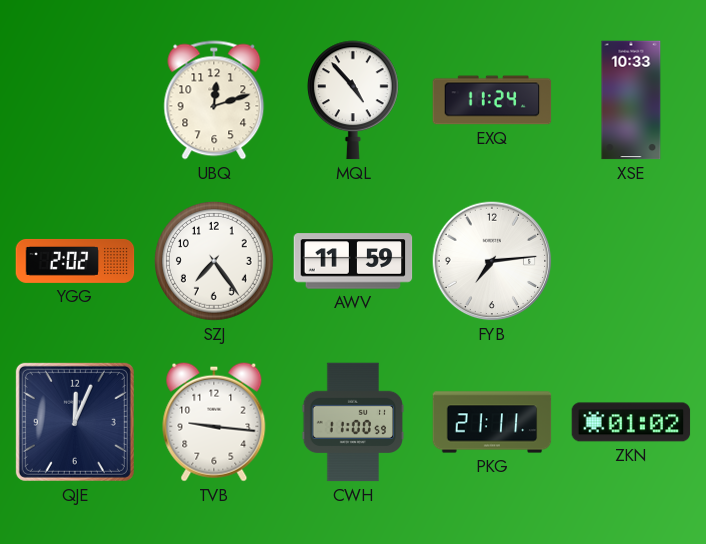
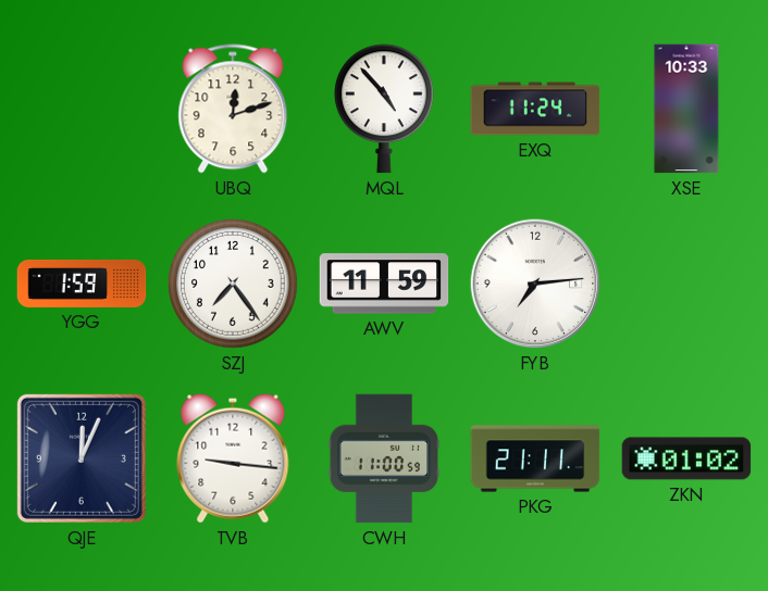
YGG: 2:02 -> 1:59 (82, 284)
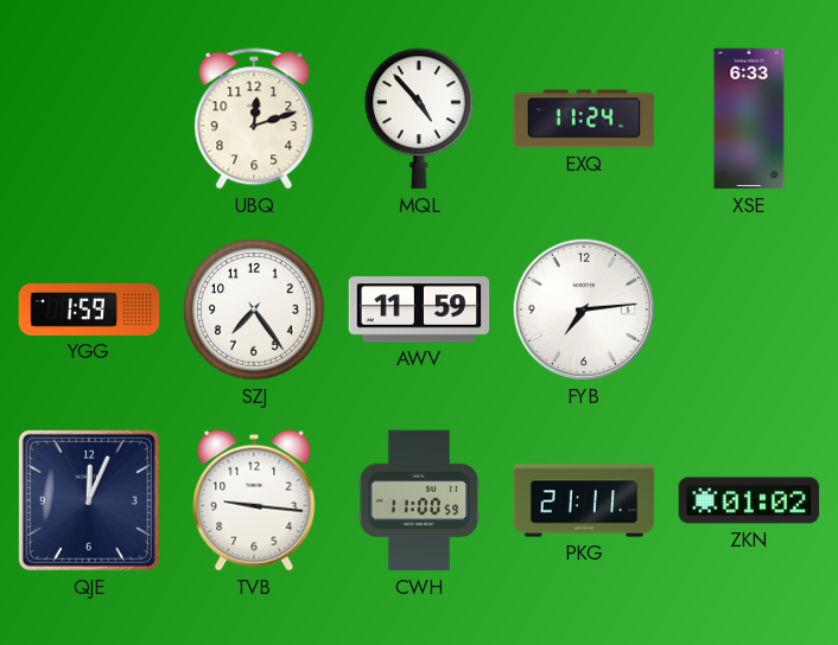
XSE: 10:33 -> 6:33 (749, 119)
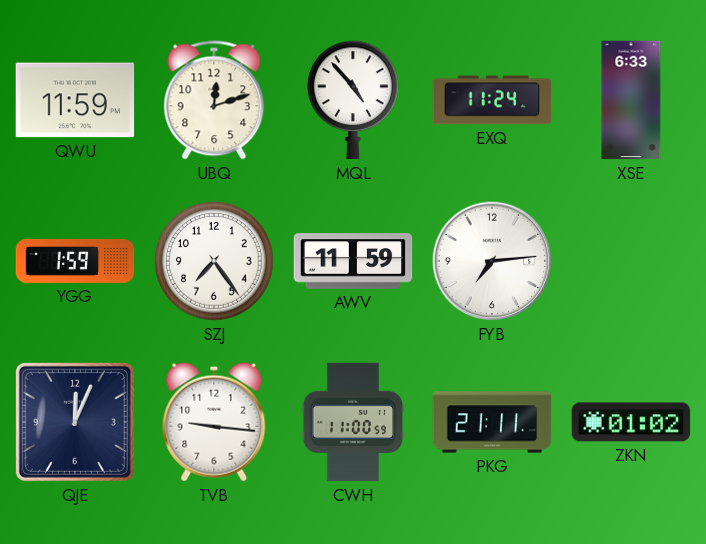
QWU: none -> 11:59 (75, 100)
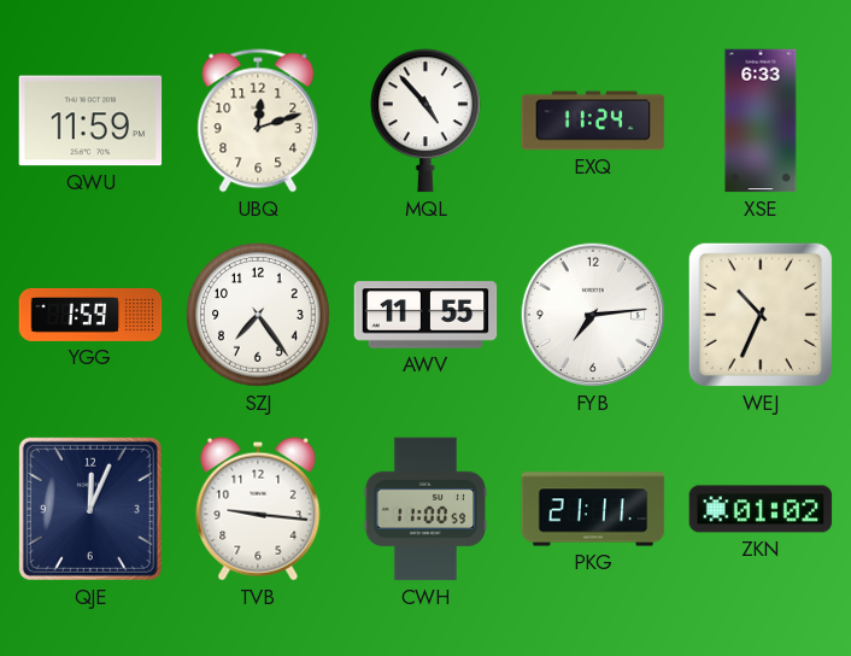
AWV: 11:59 -> 11:55 (425, 315)
WEJ: none -> 10:34 (761, 315)
